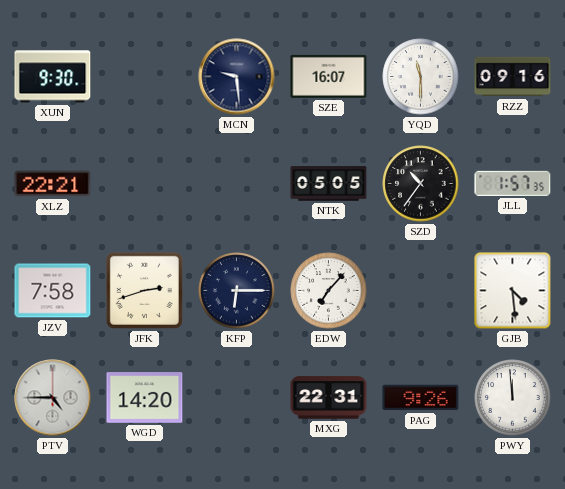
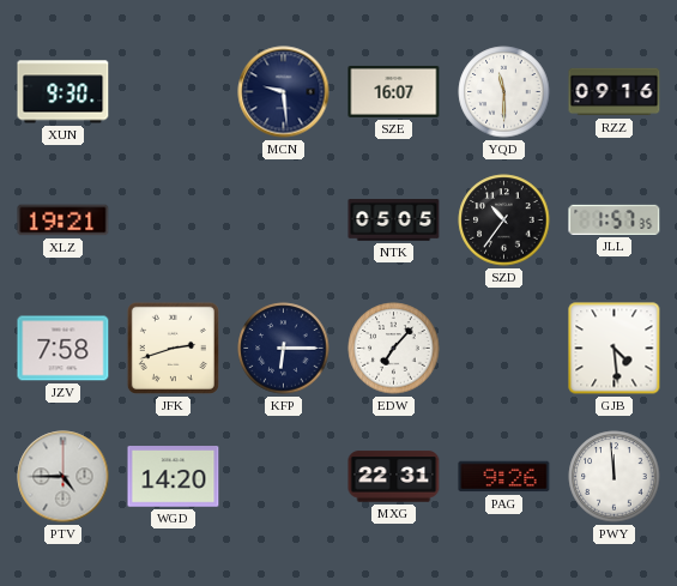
XLZ: 22:21 -> 19:21 (64, 220)
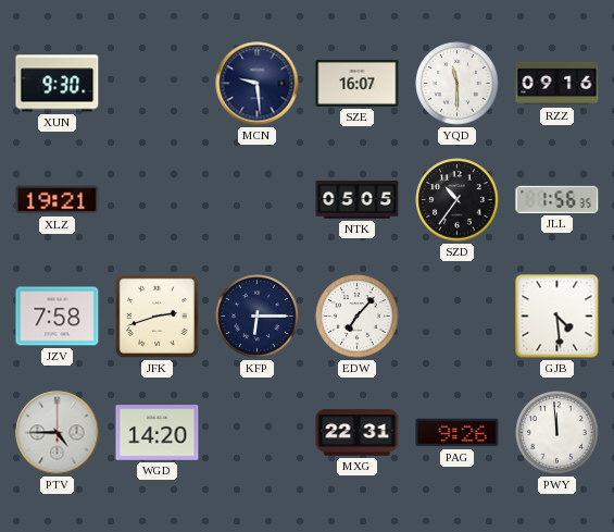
JLL: 1:57 -> 1:56 (557, 199)
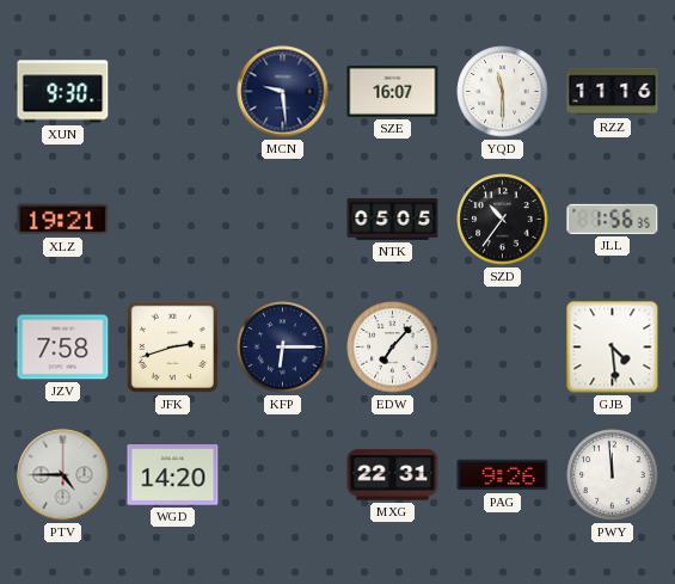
RZZ: 09:16 -> 11:16 (613, 92)
